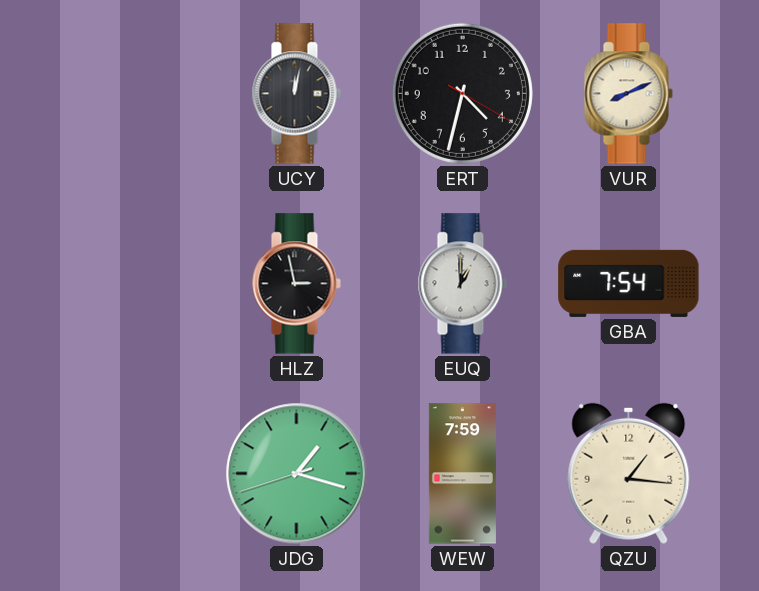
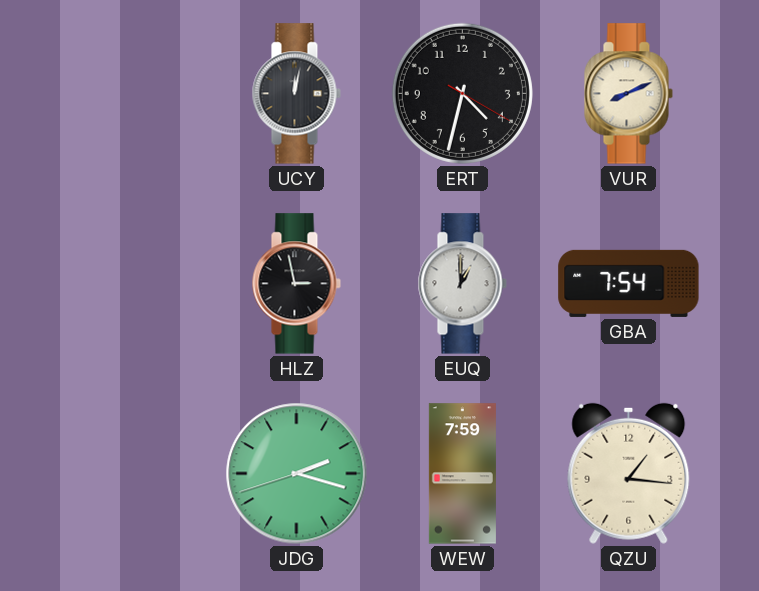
JDG: 1:17 -> 2:17 (297, 474)
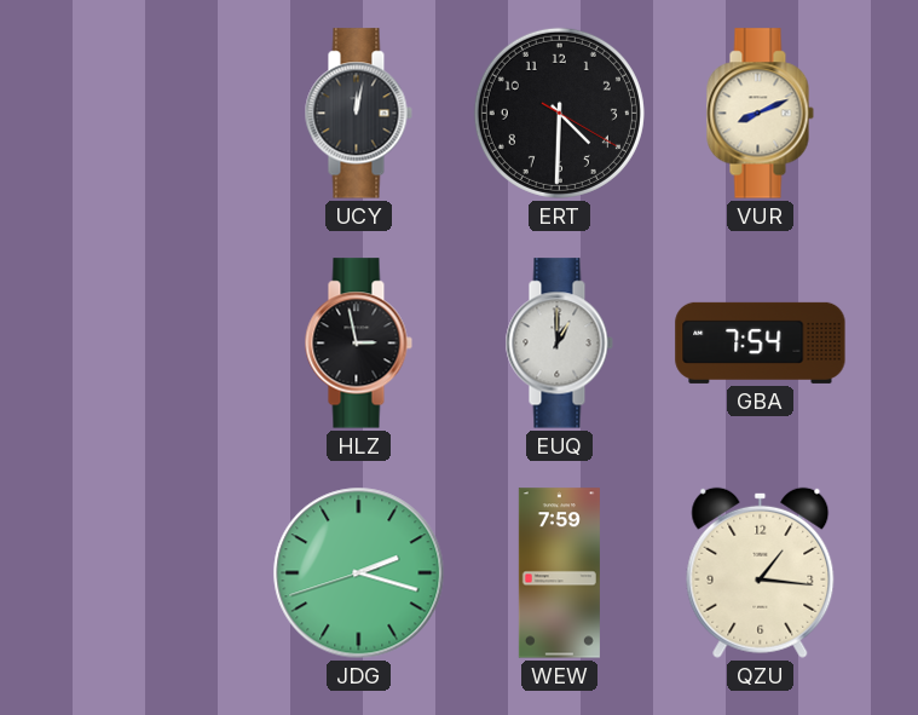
ERT: 4:32 -> 4:30 (559, 113)
